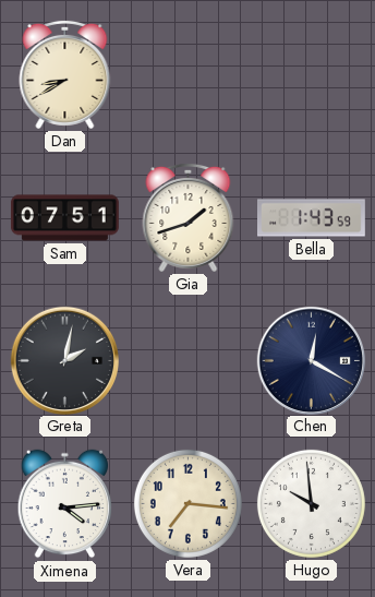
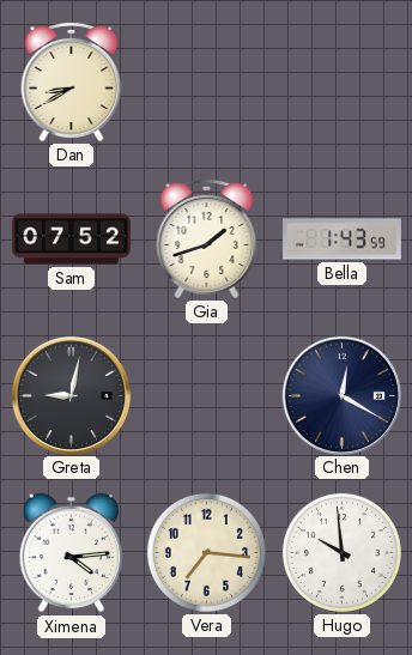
Sam: 07:51 -> 07:52 (72, 239)
Greta: 2:02 -> 9:02 (71, 395)
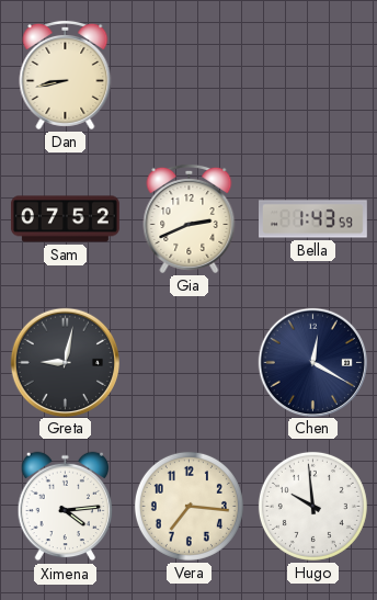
Dan: 8:40 -> 8:43 (66, 75)
Gia: 1:42 -> 2:41 (190, 218)
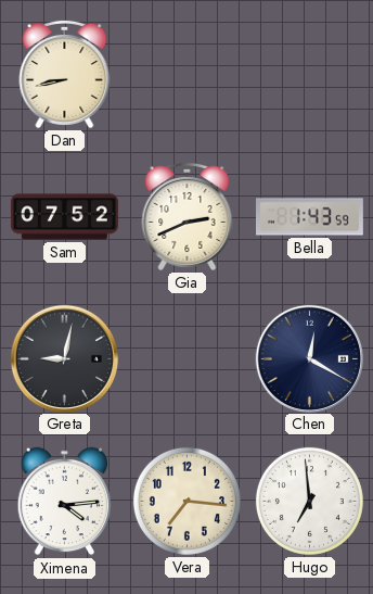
Hugo: 9:59 -> 6:59 (309, 501)
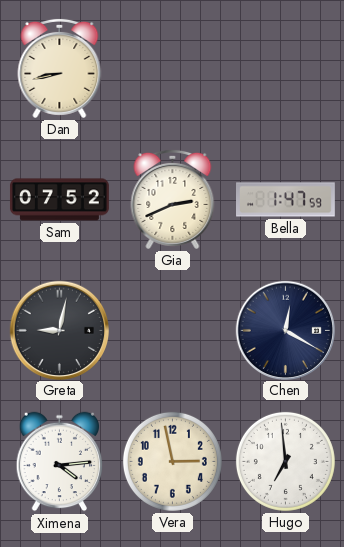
Bella: 1:43 -> 1:47 (286, 200)
Vera: 7:16 -> 2:58 (172, 461)
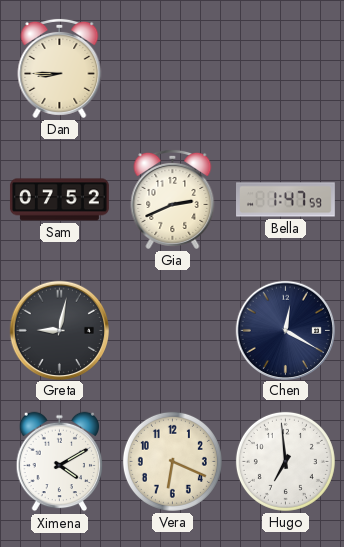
Dan: 8:43 -> 8:45 (60, 68)
Ximena: 4:14 -> 4:10 (60, 462)
Vera: 2:58 -> 6:19 (172, 461)
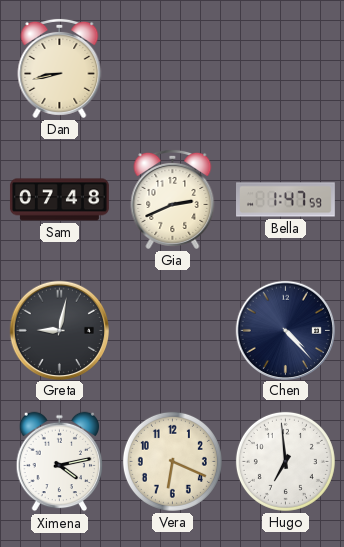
Dan: 8:45 -> 8:43 (60, 68)
Sam: 07:52 -> 07:48 (60, 200)
Chen: 12:20 -> 4:23 (285, 330)
Ximena: 4:10 -> 4:13 (60, 462)
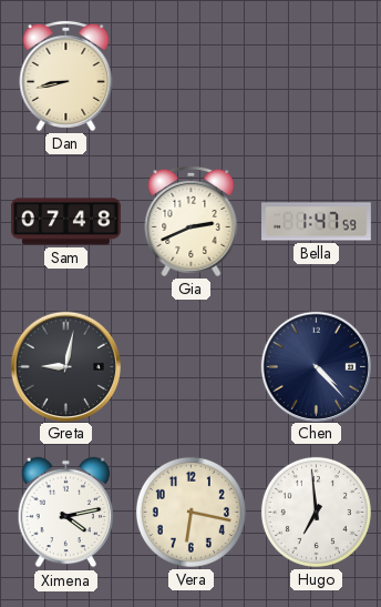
Vera: 6:19 -> 6:17 (190, 512)
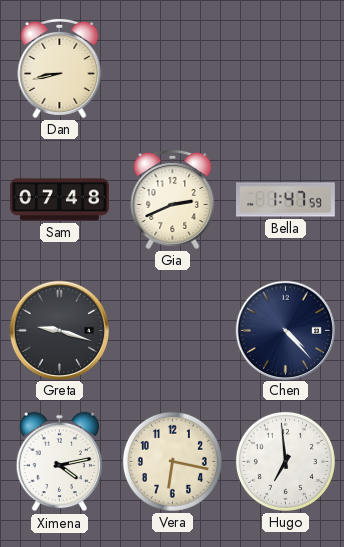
Greta: 9:02 -> 9:18 (59, 330)
